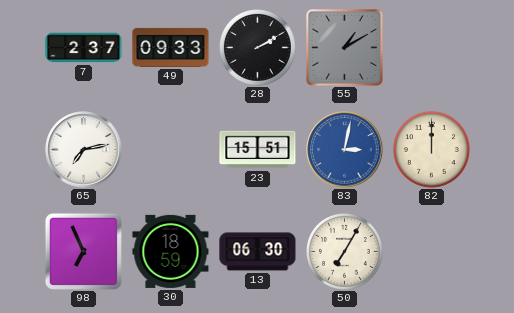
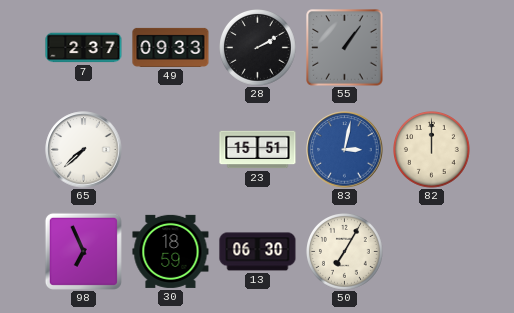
55: 1:10 -> 1:06 (345, 48)
65: 7:13 -> 7:38 (84, 150)
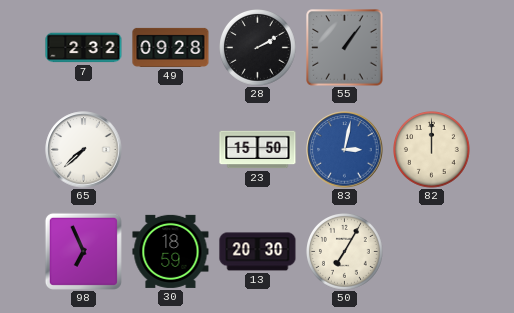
7: 2:37 -> 2:32 (84, 48)
49: 09:33 -> 09:28 (171, 47)
23: 15:51 -> 15:50 (258, 150)
13: 06:30 -> 20:30 (258, 252)
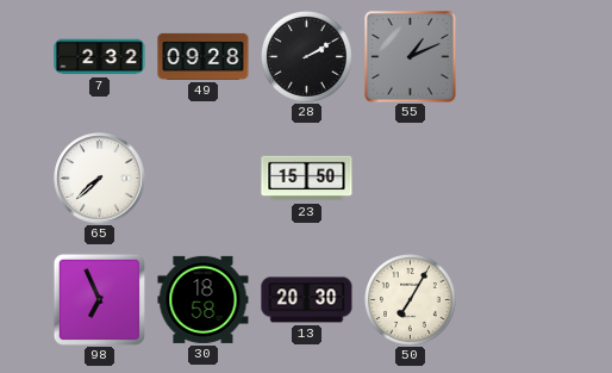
55: 1:06 -> 1:11 (411, 57)
83: 3:02 -> none (345, 150)
82: 12:00 -> none (432, 150)
30: 18:59 -> 18:58 (204, 299)
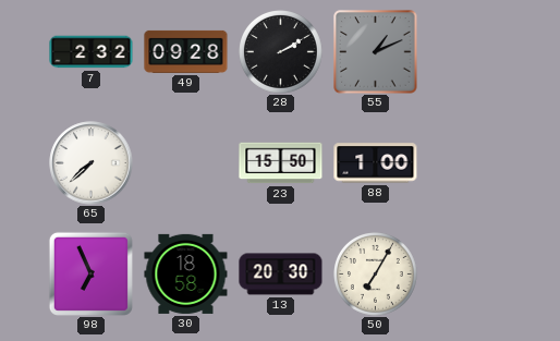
88: none -> 1:00 (376, 163)
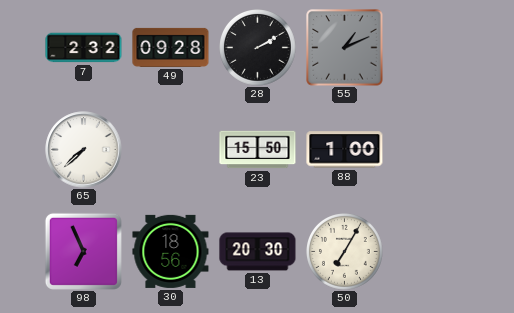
30: 18:58 -> 18:56 (171, 251)
